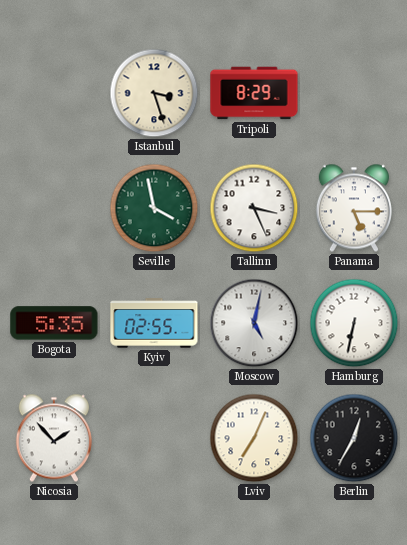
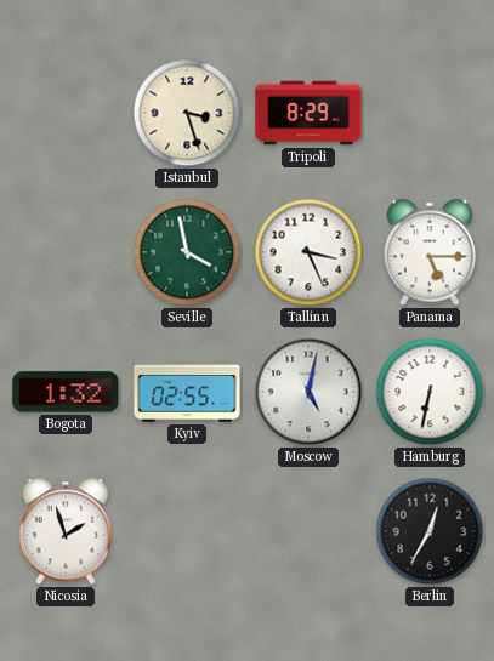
Bogota: 5:35 -> 1:32 (66, 392)
Nicosia: 1:53 -> 1:57 (66, 531)
Lviv: 7:04 -> none (254, 438)
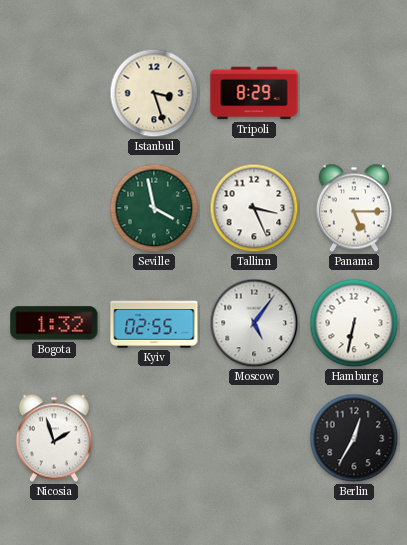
Moscow: 5:02 -> 5:06 (254, 323)
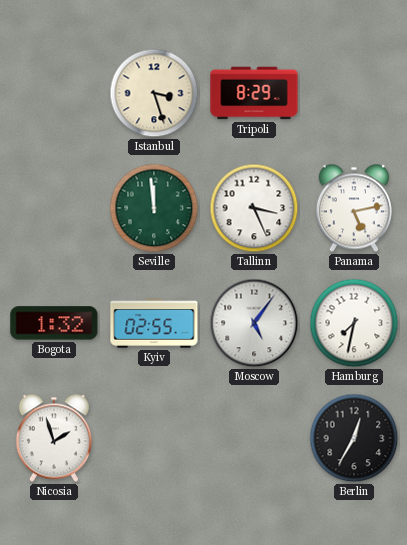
Seville: 3:58 -> 11:59 (154, 208)
Panama: 5:15 -> 5:13 (354, 208)
Hamburg: 6:32 -> 7:32 (354, 323)
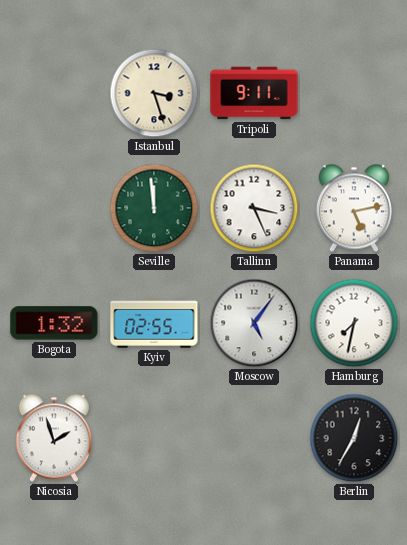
Tripoli: 8:29 -> 9:11 (254, 93)
